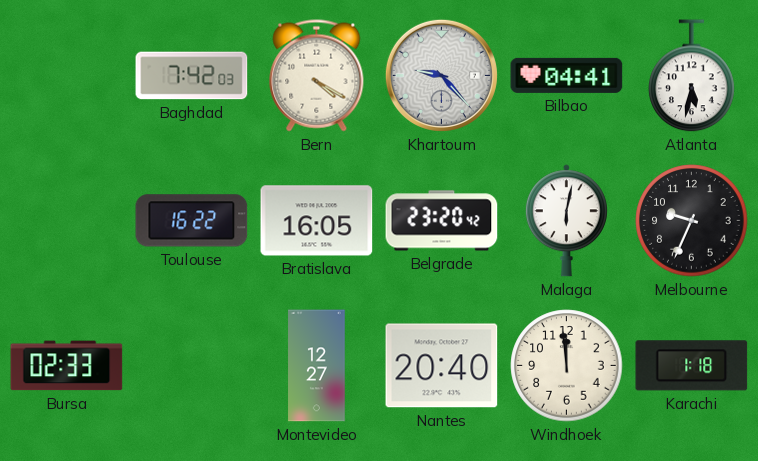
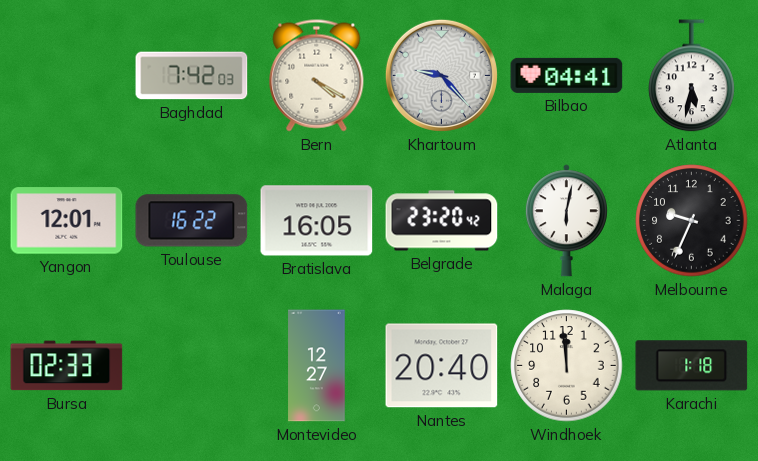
Yangon: none -> 12:01 (67, 221)
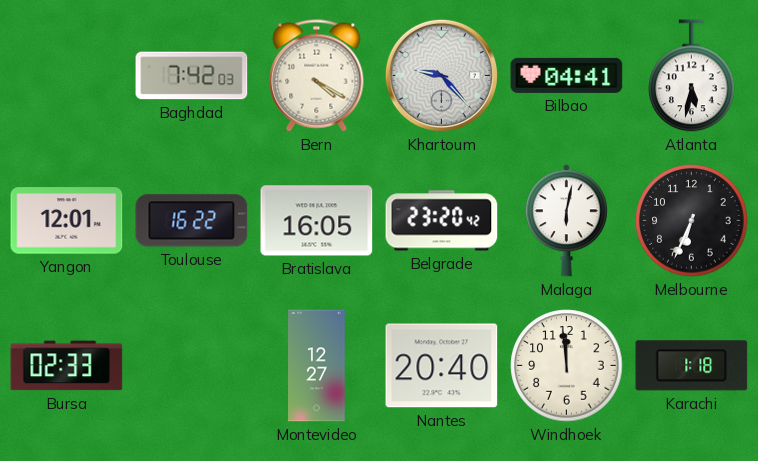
Melbourne: 9:34 -> 6:34 (692, 221)
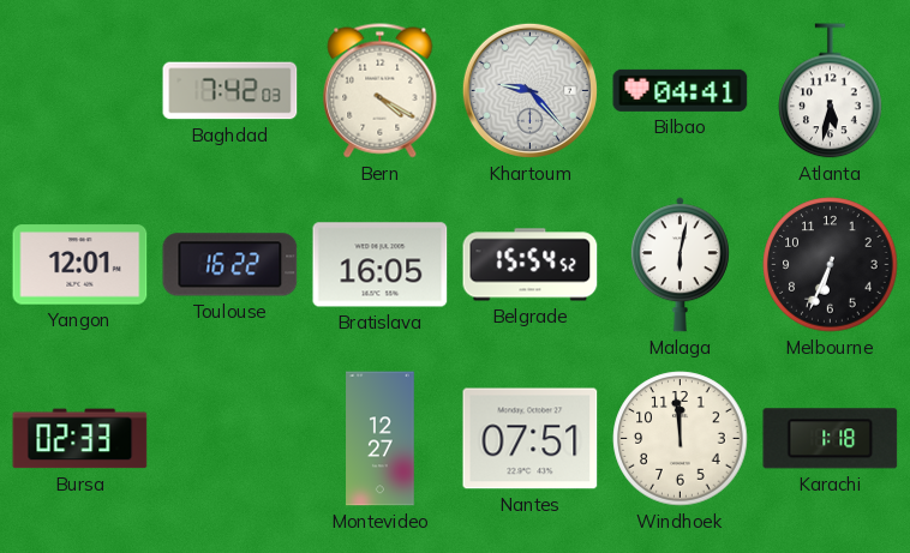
Belgrade: 23:20 -> 15:54 (531, 265)
Nantes: 20:40 -> 07:51 (531, 439)
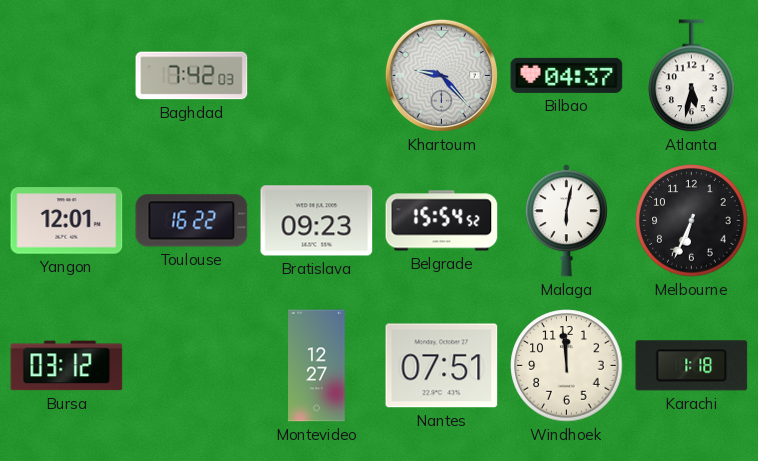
Bern: 4:20 -> none (381, 91)
Bilbao: 04:41 -> 04:37 (567, 75)
Bratislava: 16:05 -> 09:23 (317, 221)
Bursa: 02:33 -> 03:12 (67, 366)
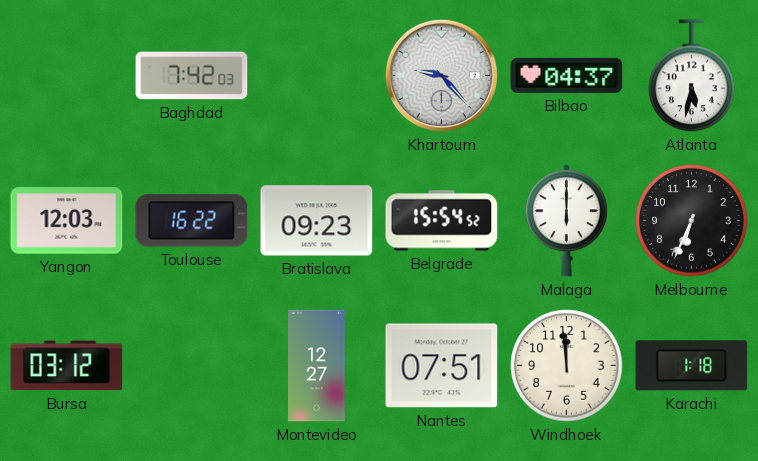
Yangon: 12:01 -> 12:03 (67, 221)
Malaga: 6:02 -> 6:00 (566, 221)
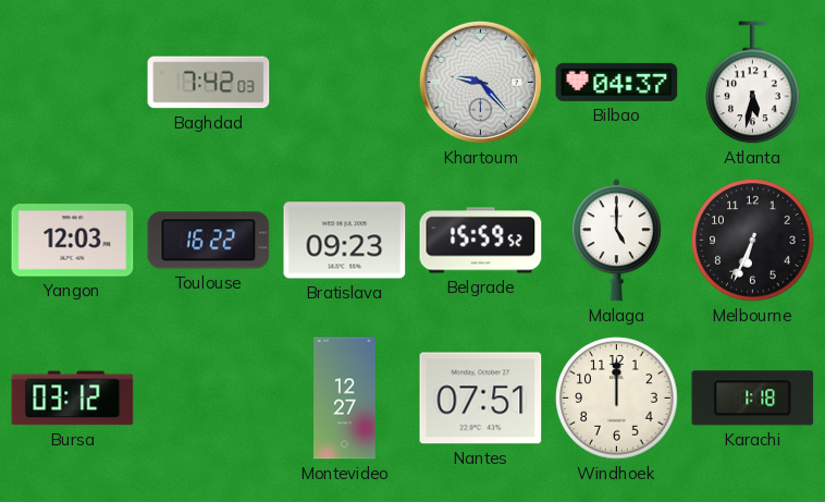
Belgrade: 15:54 -> 15:59 (481, 241)
Malaga: 6:00 -> 5:00 (616, 241)
Windhoek: 11:59 -> 12:00 (617, 399)
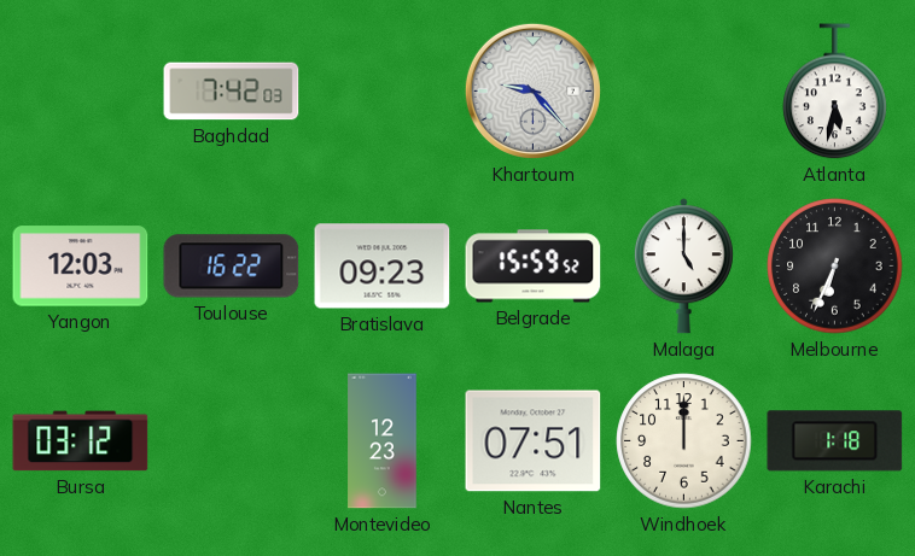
Bilbao: 04:37 -> none (617, 82)
Montevideo: 12:27 -> 12:23 (383, 441)
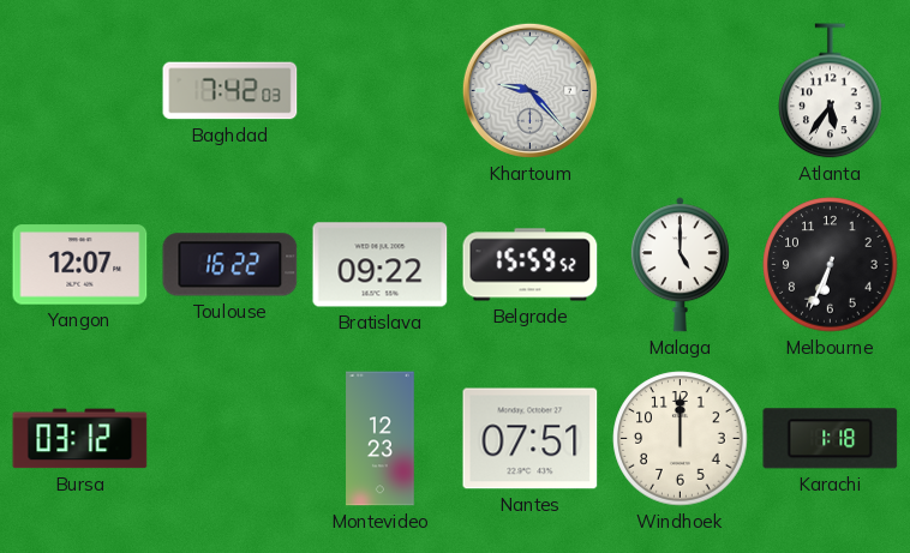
Atlanta: 5:32 -> 5:36 (831, 91)
Yangon: 12:03 -> 12:07 (80, 265)
Bratislava: 09:23 -> 09:22 (381, 265)
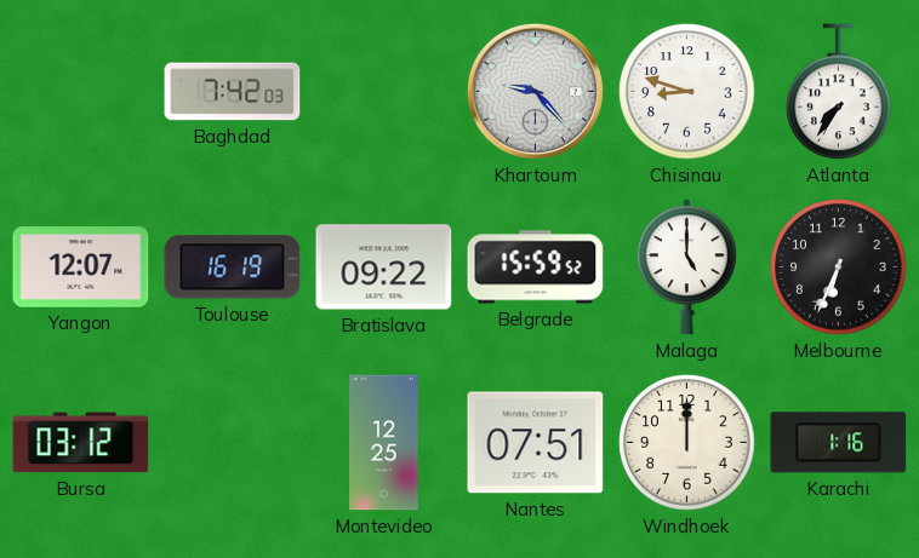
Chisinau: none -> 8:48 (687, 92)
Atlanta: 5:36 -> 7:36 (839, 92)
Toulouse: 16:22 -> 16:19 (233, 268)
Montevideo: 12:23 -> 12:25 (384, 443)
Karachi: 1:18 -> 1:16 (839, 443)
